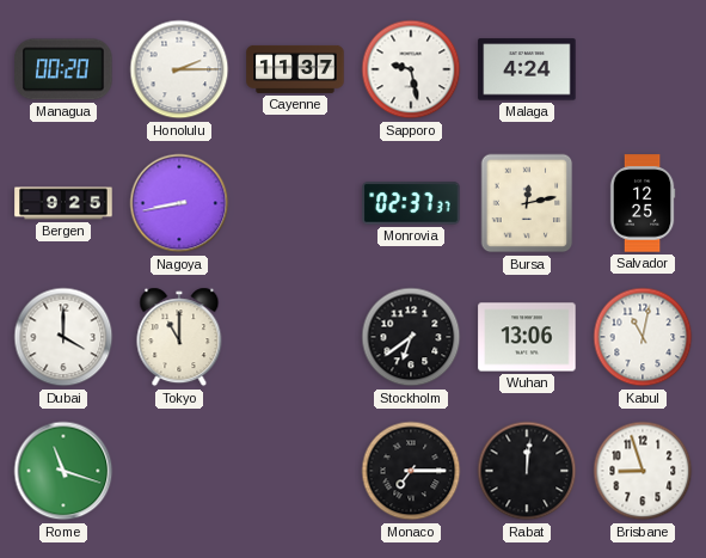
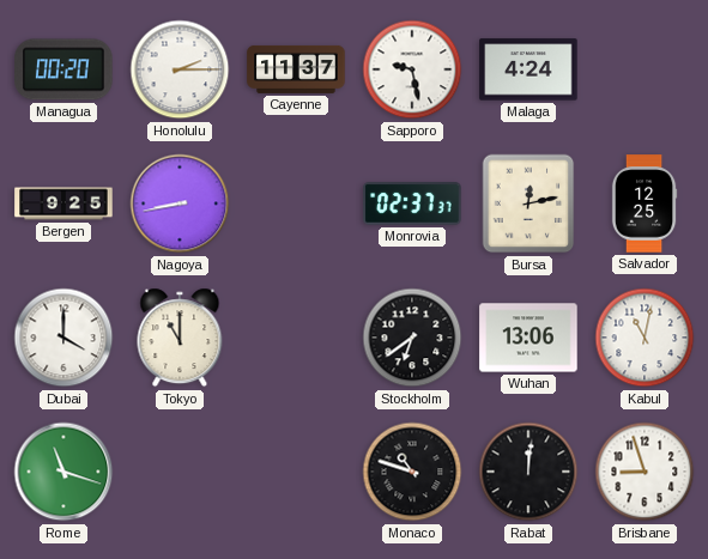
Monaco: 7:15 -> 10:48 (412, 472)
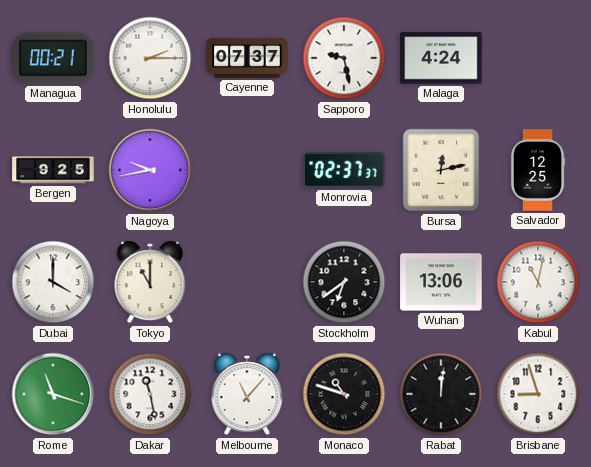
Managua: 00:20 -> 00:21 (53, 58)
Cayenne: 11:37 -> 07:37 (247, 58)
Nagoya: 8:43 -> 9:43 (150, 170)
Dakar: none -> 11:28 (150, 394)
Melbourne: none -> 11:07 (247, 394)
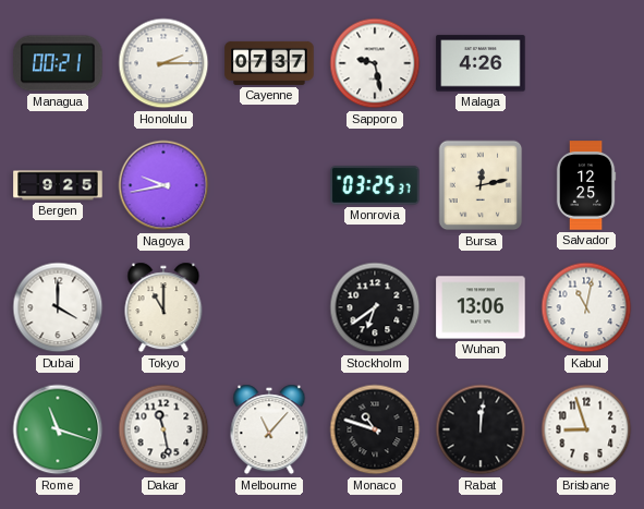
Malaga: 4:24 -> 4:26 (481, 63)
Monrovia: 02:37 -> 03:25 (375, 185)
